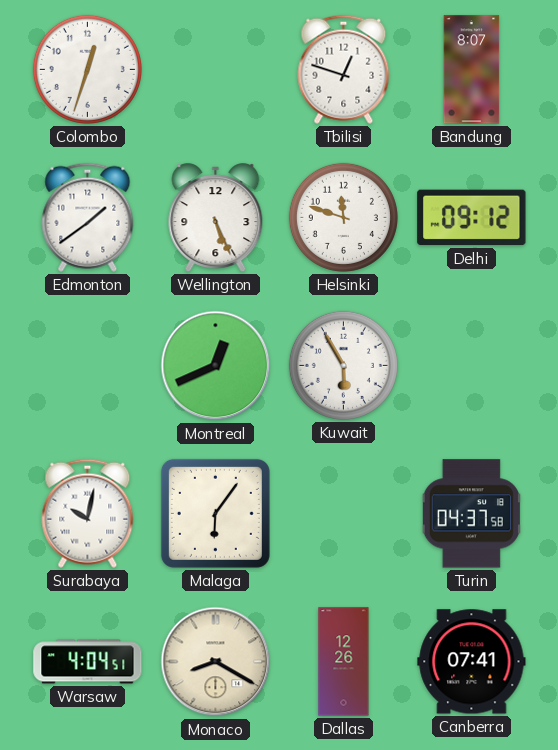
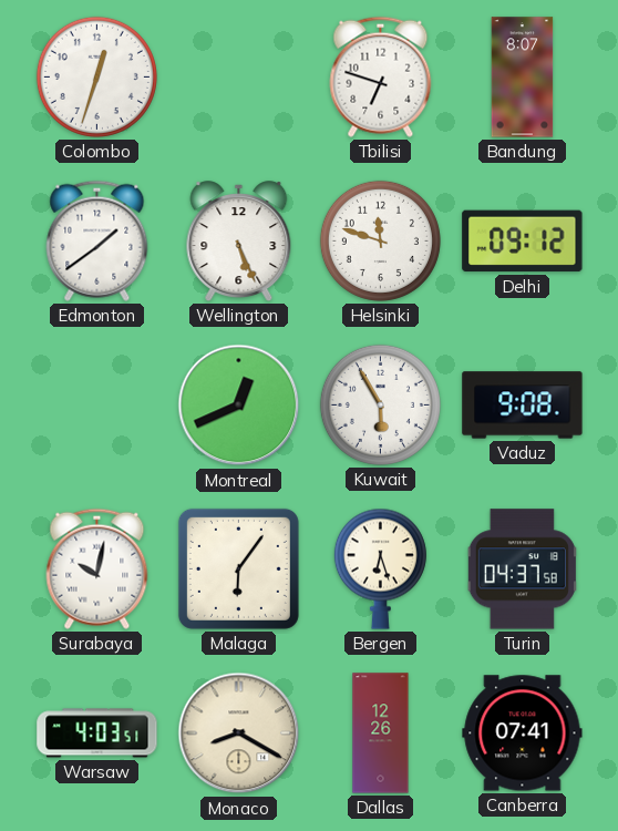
Tbilisi: 12:48 -> 6:48 (381, 76)
Vaduz: none -> 9:08 (523, 406)
Bergen: none -> 6:27 (380, 568)
Warsaw: 4:04 -> 4:03 (97, 733)
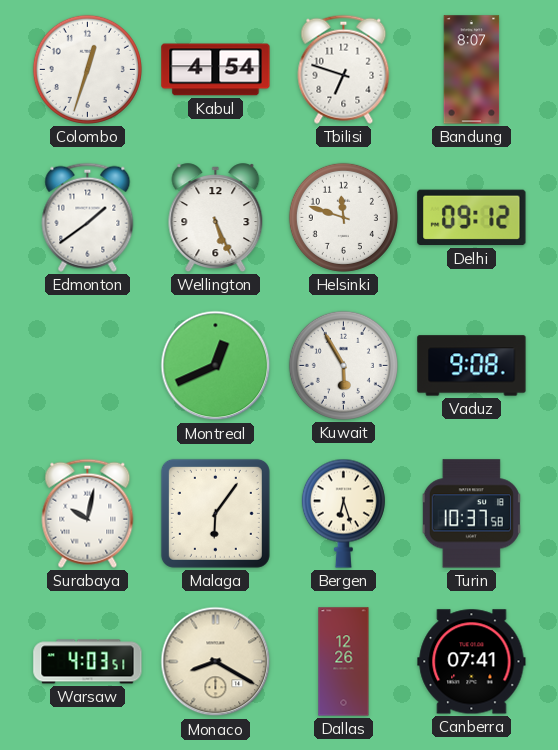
Kabul: none -> 4:54 (216, 70)
Turin: 04:37 -> 10:37 (471, 514)
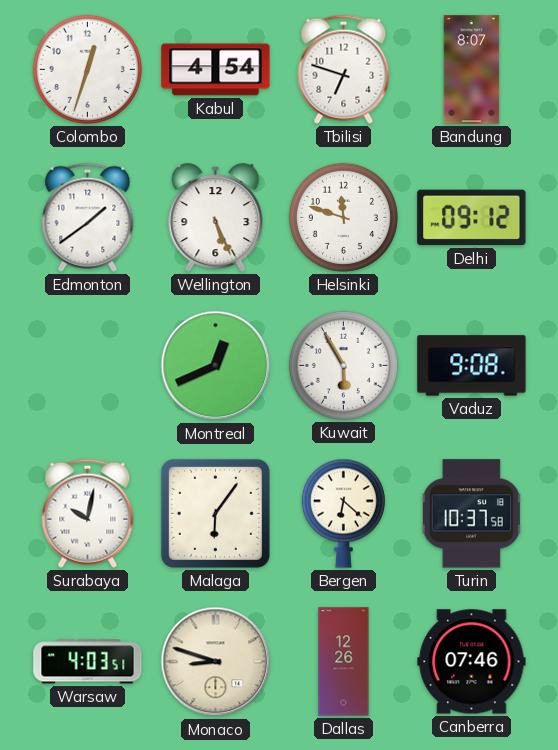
Bergen: 6:27 -> 6:22 (343, 513)
Monaco: 8:20 -> 8:48 (216, 662)
Canberra: 07:41 -> 07:46 (472, 662)
